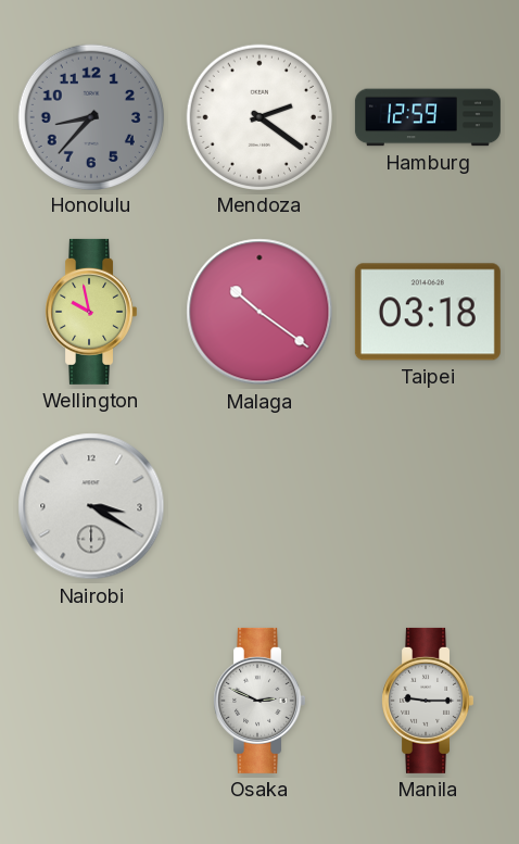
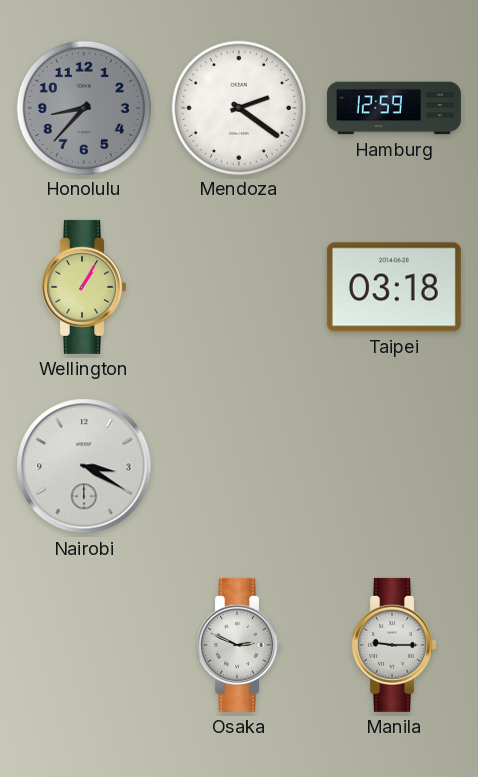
Wellington: 9:58 -> 1:05 (84, 287)
Malaga: 10:21 -> none (259, 312)
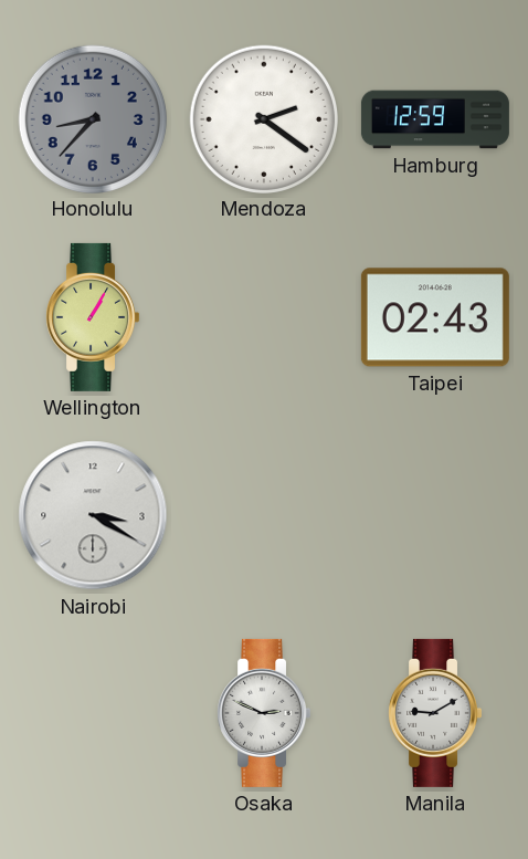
Taipei: 03:18 -> 02:43 (435, 317)
Manila: 9:15 -> 9:10 (435, 713)
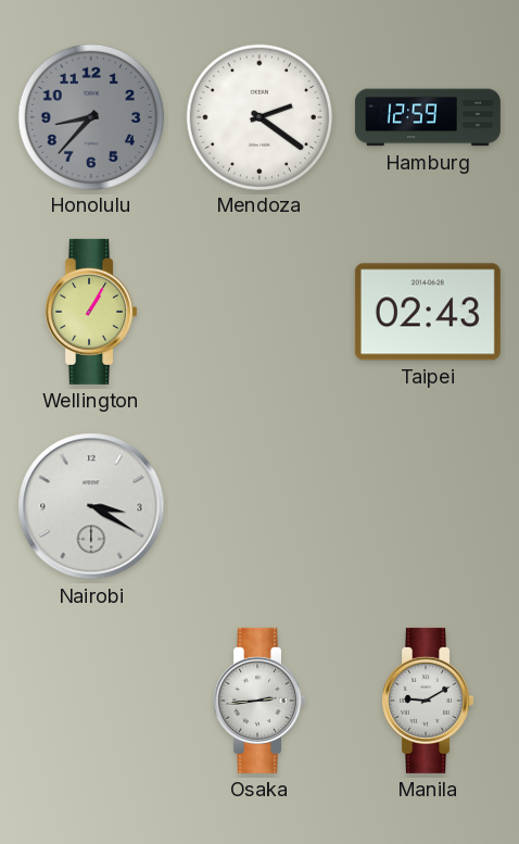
Osaka: 2:49 -> 2:44 (259, 701)
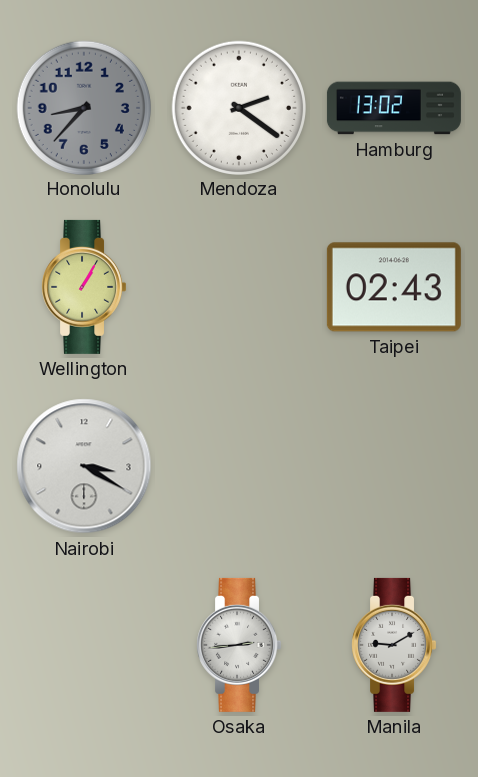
Hamburg: 12:59 -> 13:02 (394, 108)
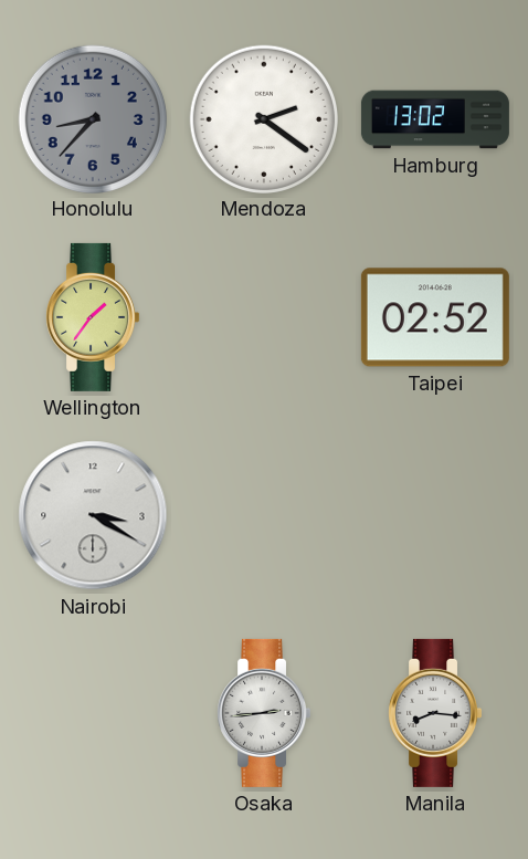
Wellington: 1:05 -> 1:36 (93, 317)
Taipei: 02:43 -> 02:52 (435, 317)
Manila: 9:10 -> 8:16 (435, 713)
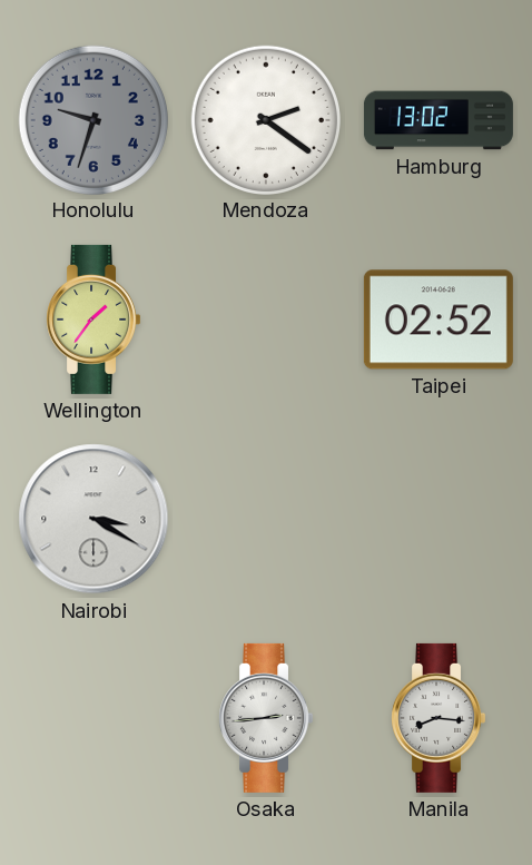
Honolulu: 8:37 -> 9:33 (92, 119)
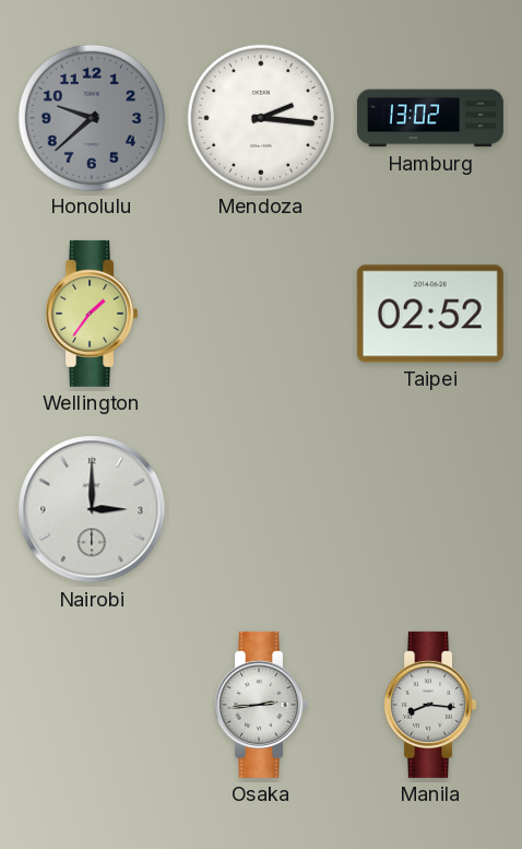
Honolulu: 9:33 -> 9:38 (91, 117)
Mendoza: 2:21 -> 2:16 (260, 117)
Nairobi: 3:20 -> 3:00 (92, 509)
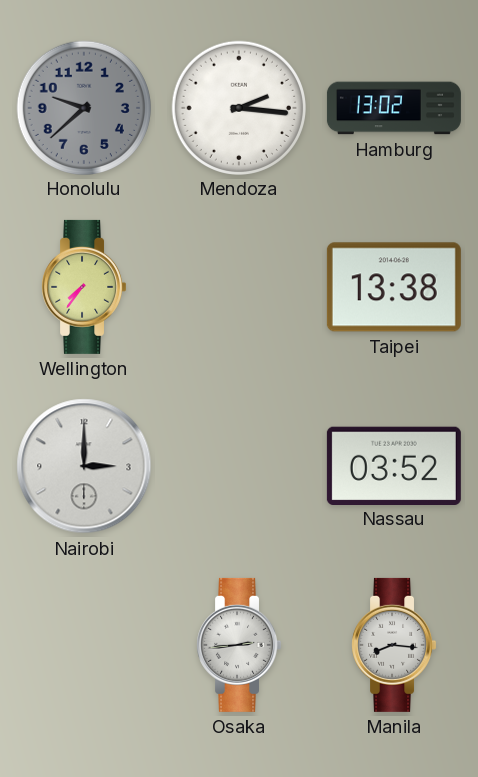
Wellington: 1:36 -> 7:36 (84, 287)
Taipei: 02:52 -> 13:38 (394, 287)
Nassau: none -> 03:52 (394, 465)
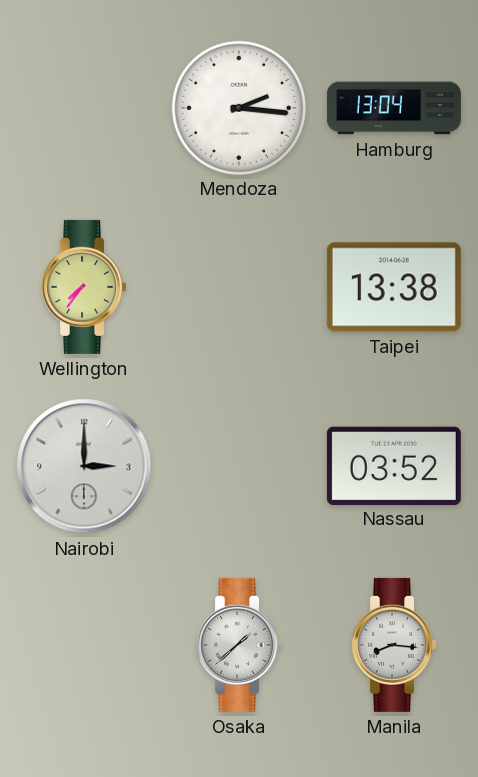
Honolulu: 9:38 -> none (83, 107)
Hamburg: 13:02 -> 13:04 (394, 108)
Osaka: 2:44 -> 1:38 (239, 645)
